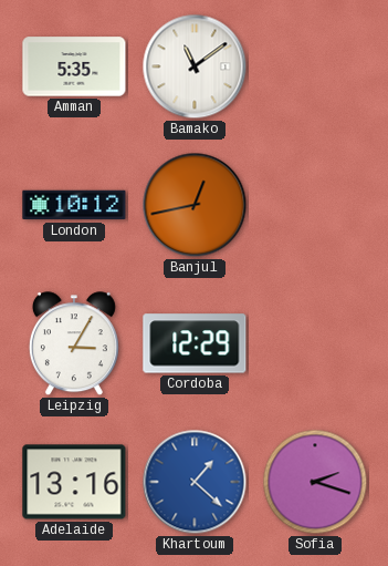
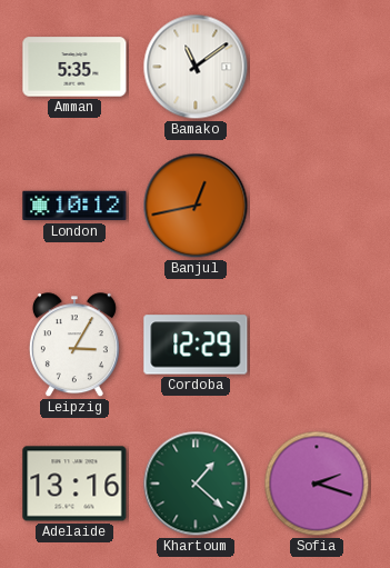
Khartoum dial: blue -> green (196, 484)
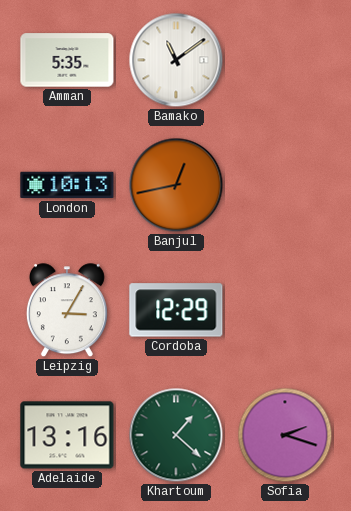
London: 10:12 -> 10:13 (67, 185)
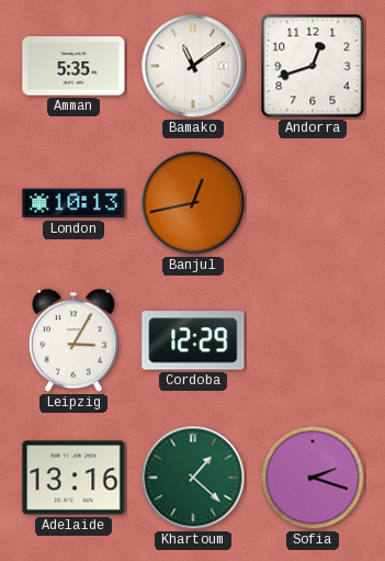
Andorra: none -> 12:42 (313, 66)
